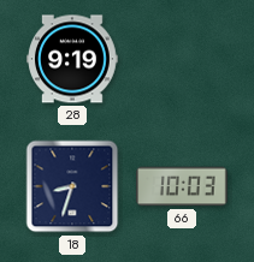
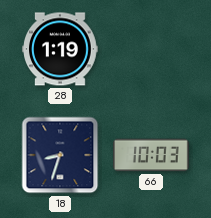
28: 9:19 -> 1:19 (60, 49)
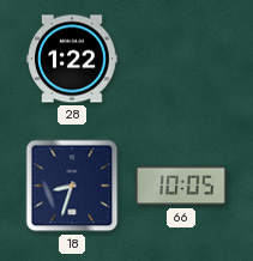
28: 1:19 -> 1:22 (72, 59)
66: 10:03 -> 10:05 (181, 186)
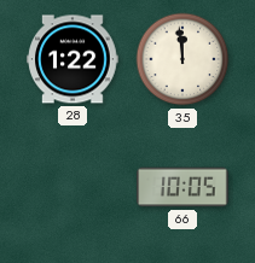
35: none -> 11:59 (182, 59)
18: 8:33 -> none (72, 186)
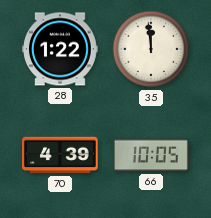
70: none -> 4:39 (61, 155)
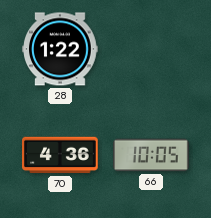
35: 11:59 -> none (151, 49)
70: 4:39 -> 4:36 (61, 155)
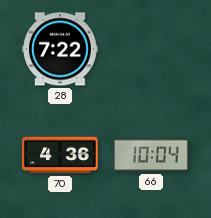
28: 1:22 -> 7:22 (60, 49)
66: 10:05 -> 10:04 (151, 155)
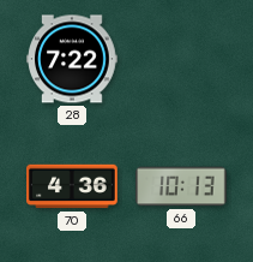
66: 10:04 -> 10:13 (181, 186)
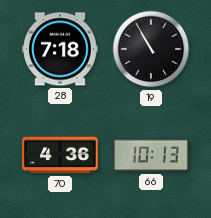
28: 7:22 -> 7:18 (60, 49)
19: none -> 10:55 (151, 49)
